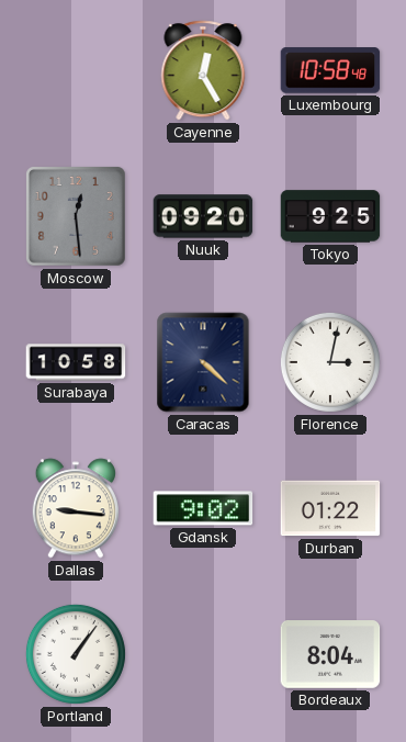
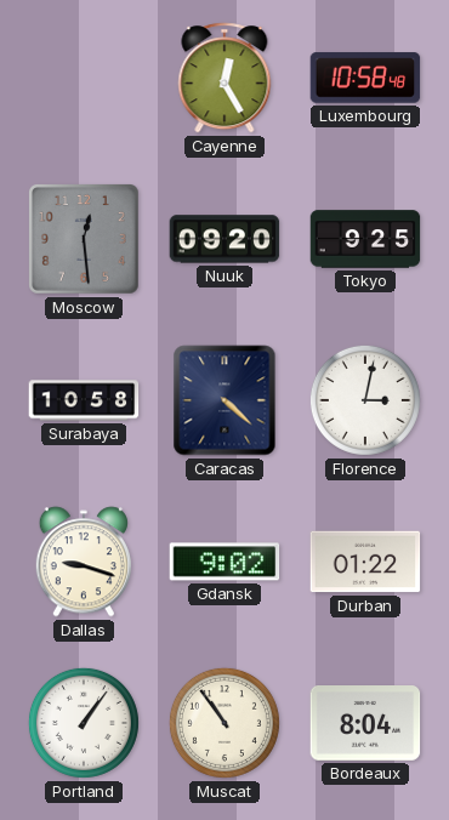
Dallas: 9:16 -> 9:18 (83, 562)
Muscat: none -> 10:54 (224, 723)
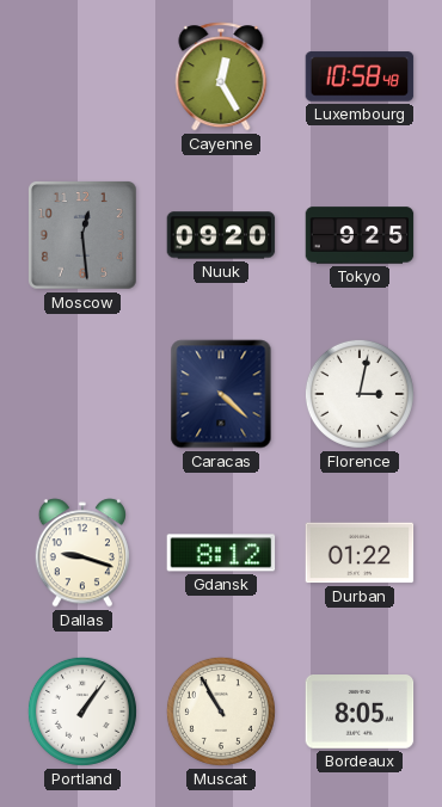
Surabaya: 10:58 -> none (84, 400)
Gdansk: 9:02 -> 8:12 (221, 553)
Muscat: 10:54 -> 10:55 (221, 711)
Bordeaux: 8:04 -> 8:05 (360, 713)
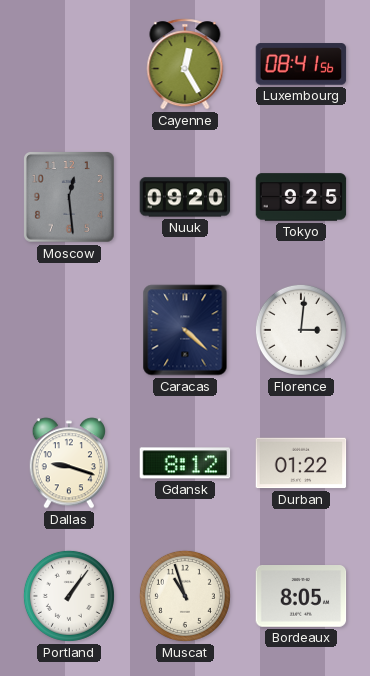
Luxembourg: 10:58 -> 08:41 (301, 64)
Florence: 3:02 -> 3:01 (301, 330)
Muscat: 10:55 -> 10:57 (185, 596)
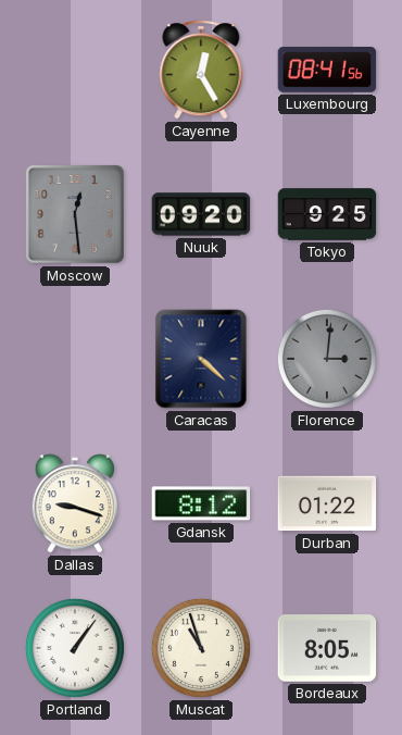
Florence dial: white -> grey (327, 359)
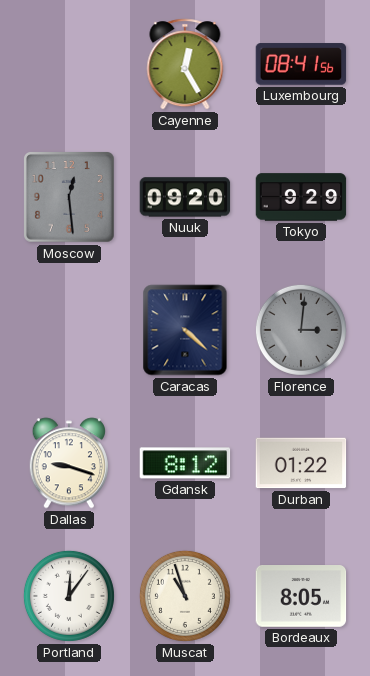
Tokyo: 9:25 -> 9:29 (301, 197)
Portland: 1:06 -> 12:06 (69, 596)
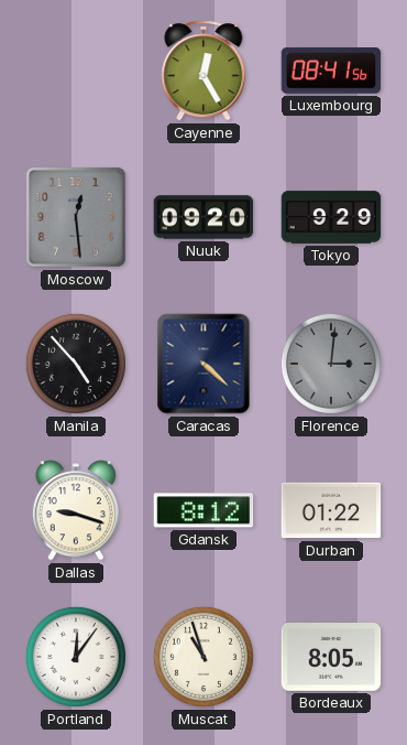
Manila: none -> 4:53 (76, 364)
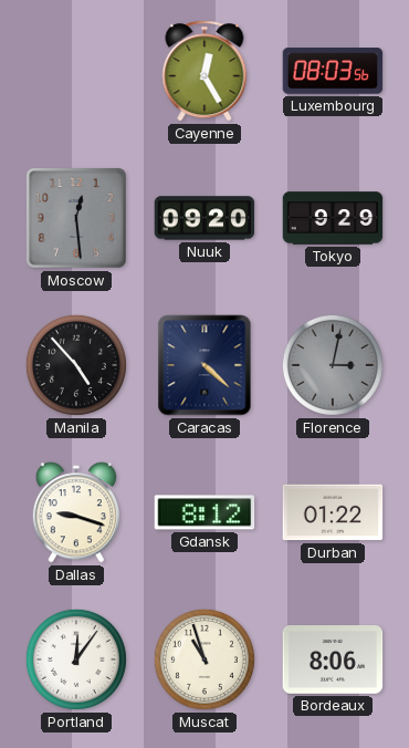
Luxembourg: 08:41 -> 08:03 (333, 71)
Florence: 3:01 -> 3:02 (333, 365)
Bordeaux: 8:05 -> 8:06 (333, 661)
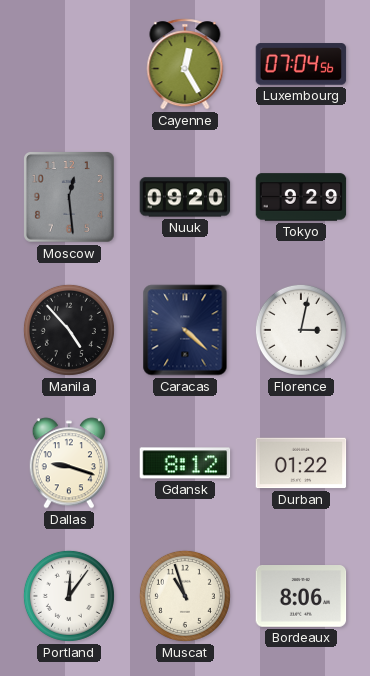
Luxembourg: 08:03 -> 07:04 (301, 64)
Florence dial: grey -> white (301, 330)
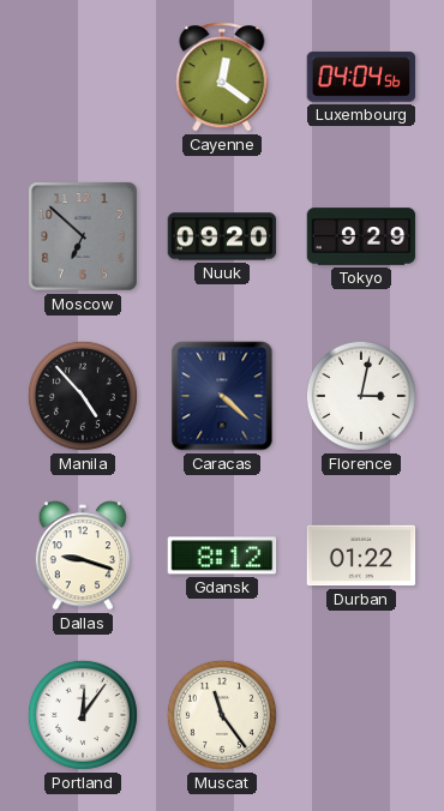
Cayenne: 12:25 -> 12:21 (222, 77)
Luxembourg: 07:04 -> 04:04 (361, 77)
Moscow: 12:29 -> 6:52 (84, 238)
Muscat: 10:57 -> 11:24 (222, 715)
Bordeaux: 8:06 -> none (301, 597)
